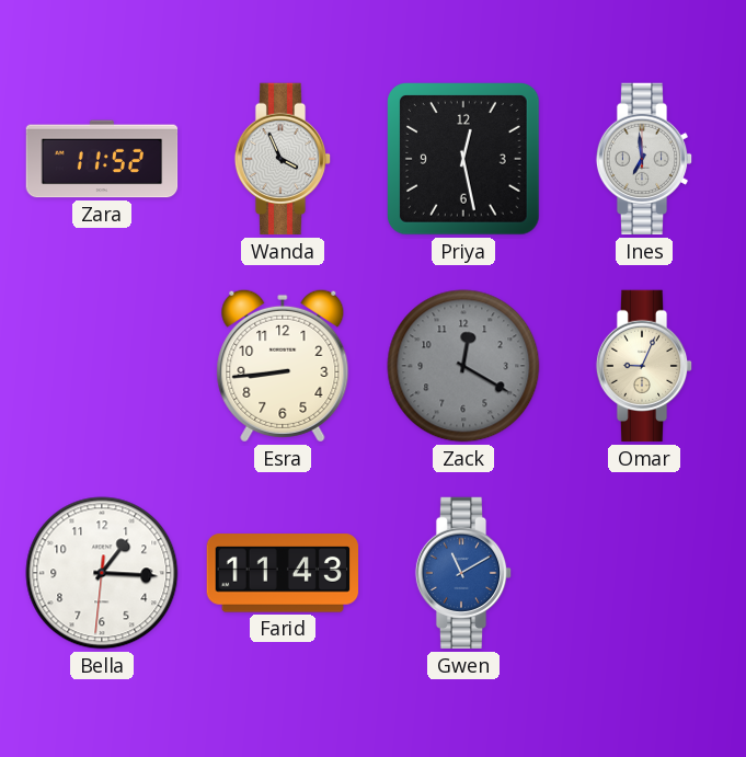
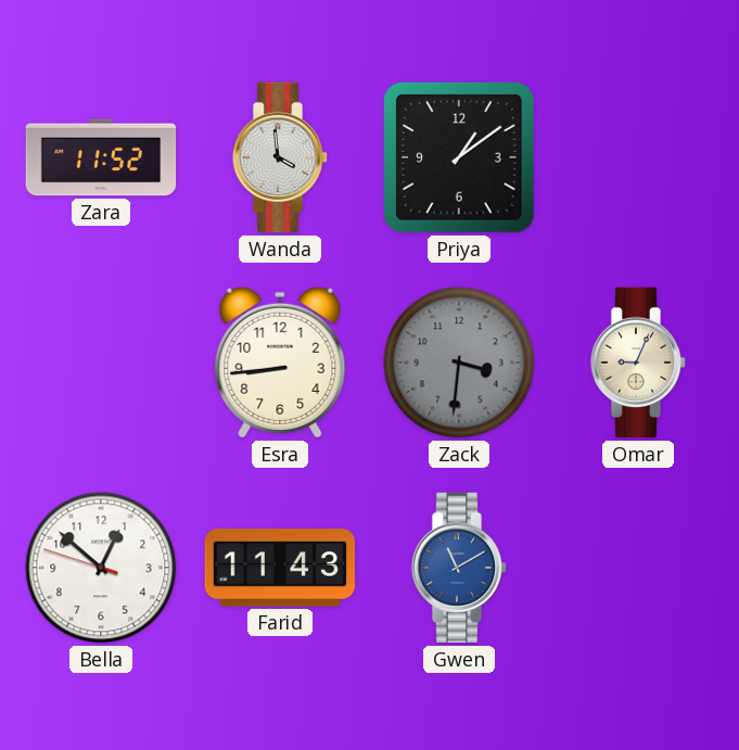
Wanda: 3:56 -> 3:59 (280, 157)
Priya: 12:28 -> 1:09 (459, 157)
Ines: 6:59 -> none (644, 159)
Zack: 12:20 -> 3:31 (459, 363)
Bella: 1:15 -> 12:51 (101, 568)
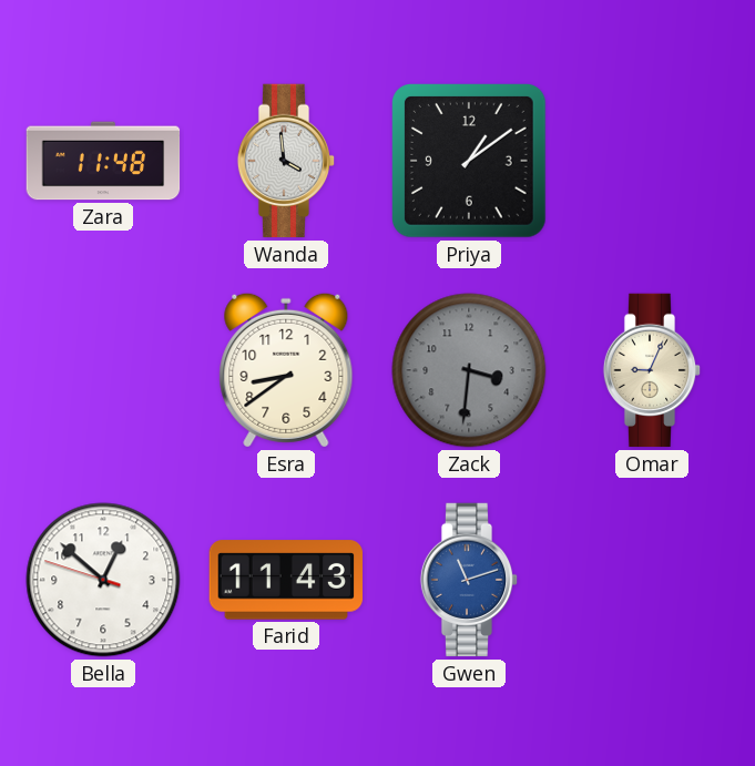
Zara: 11:52 -> 11:48 (103, 161)
Esra: 8:44 -> 8:39 (286, 370)
Gwen: 11:10 -> 11:12 (469, 580)
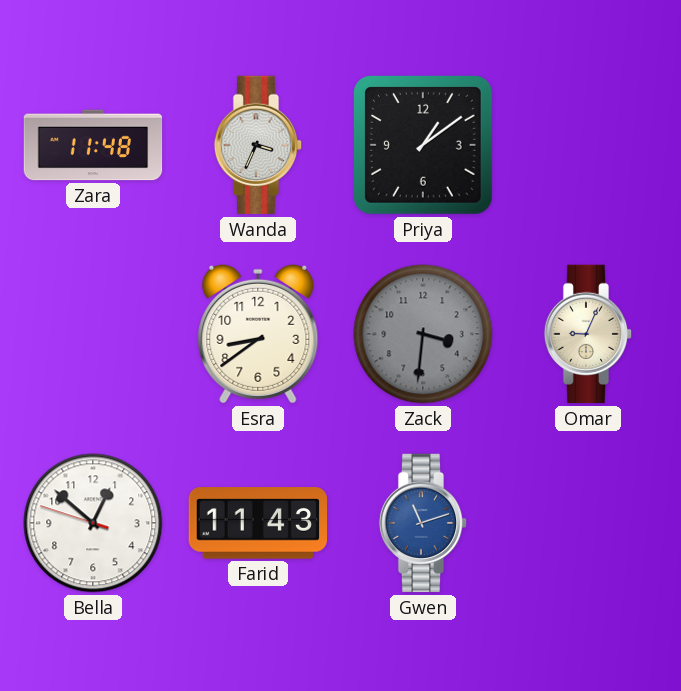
Wanda: 3:59 -> 3:34 (258, 145)
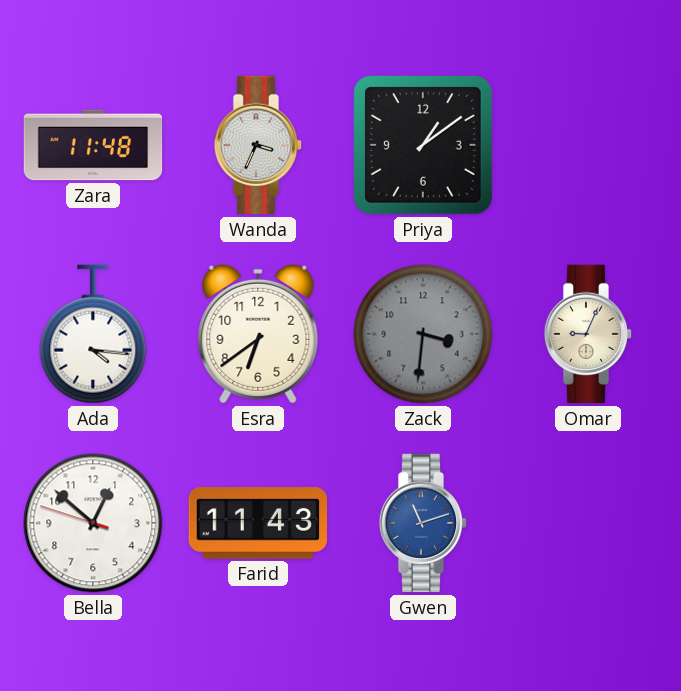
Ada: none -> 4:16 (93, 334)
Esra: 8:39 -> 6:39 (258, 334)
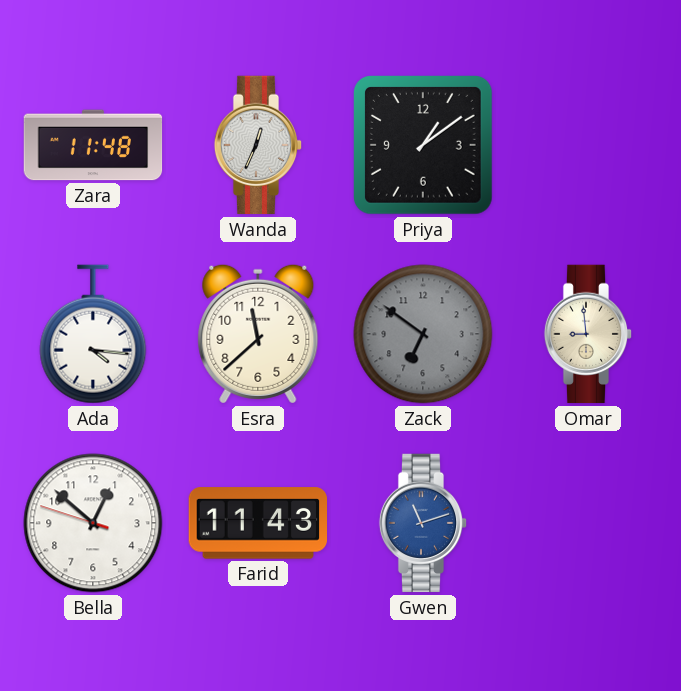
Wanda: 3:34 -> 12:34 (258, 145)
Esra: 6:39 -> 11:38 (258, 334)
Zack: 3:31 -> 6:51 (423, 334)
Omar: 9:04 -> 8:59 (588, 334)
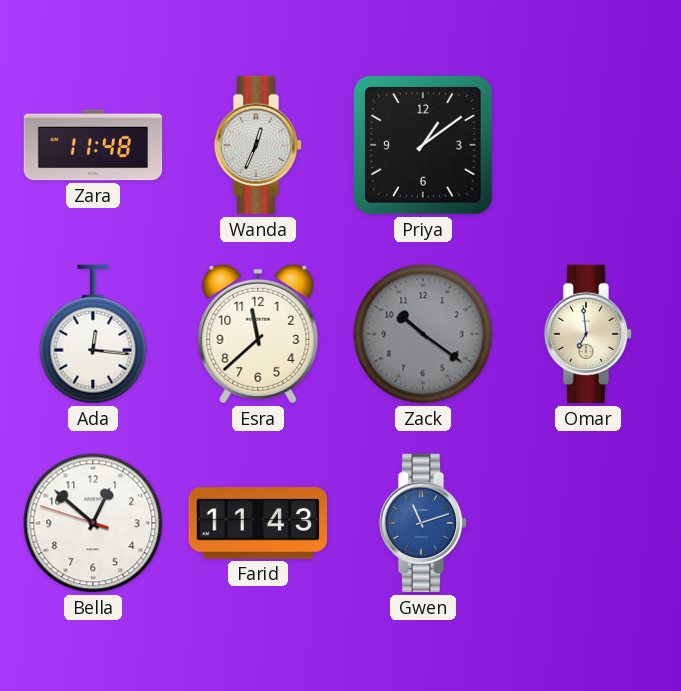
Ada: 4:16 -> 12:16 (93, 334)
Zack: 6:51 -> 10:21 (423, 334)
Omar: 8:59 -> 6:59 (588, 334)
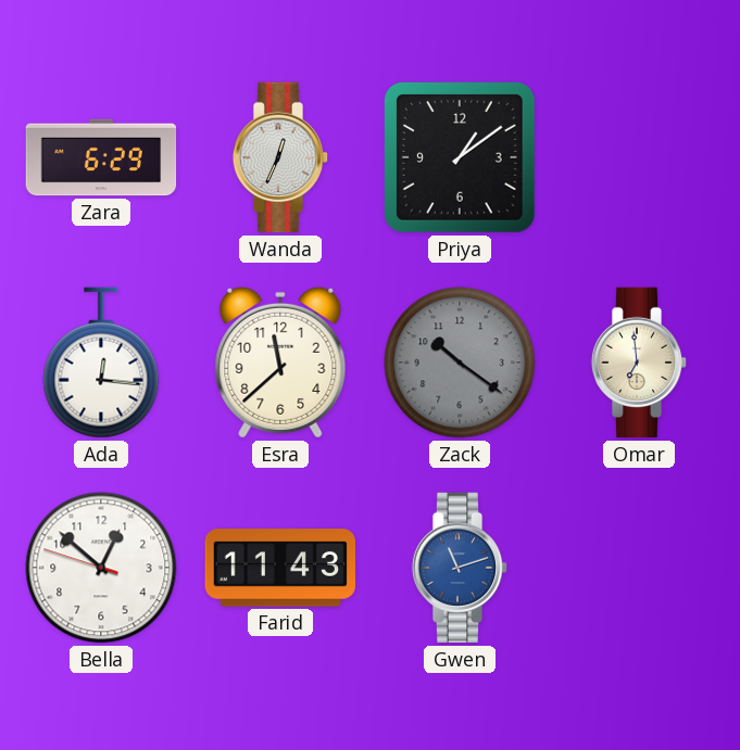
Zara: 11:48 -> 6:29 (101, 157)
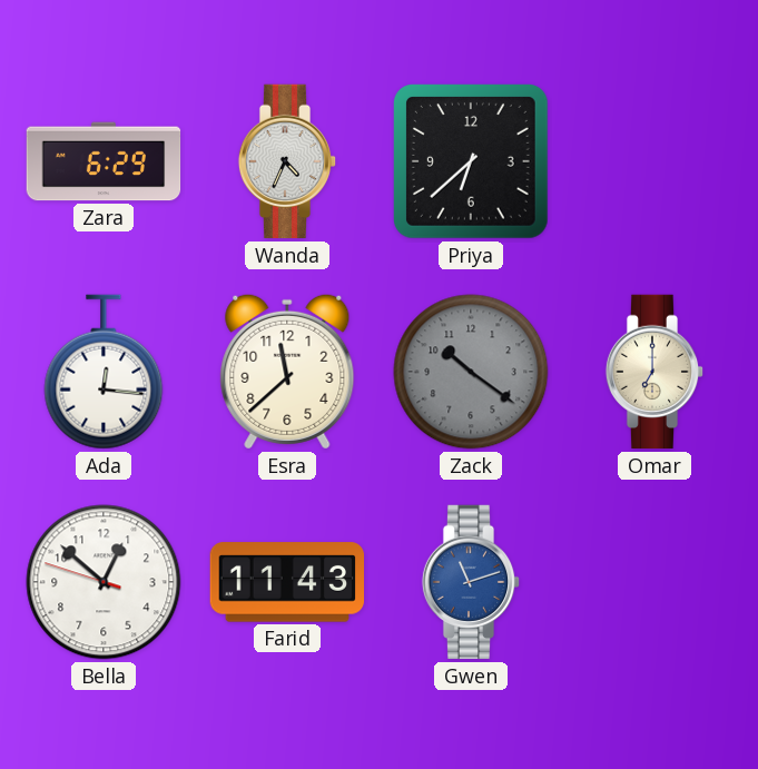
Wanda: 12:34 -> 4:34 (287, 161)
Priya: 1:09 -> 6:38 (471, 161)
Omar: 6:59 -> 7:00 (654, 372)
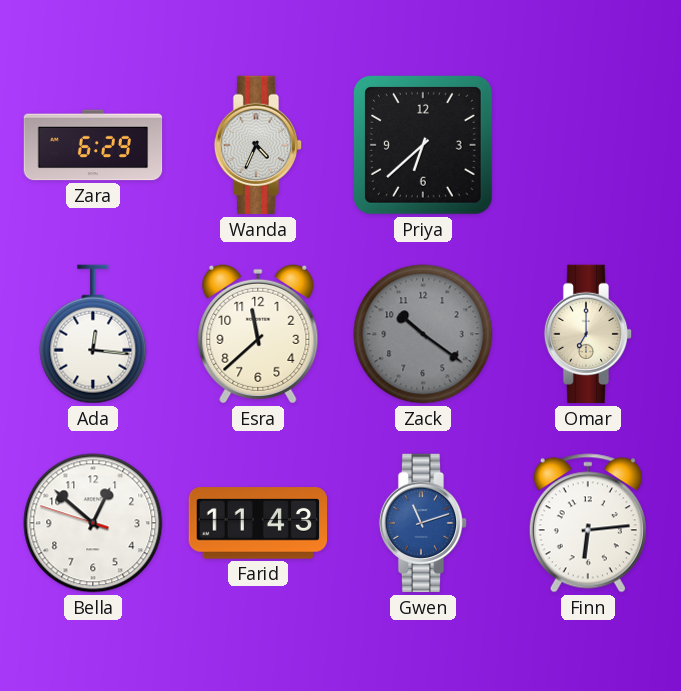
Finn: none -> 6:14 (588, 523)
